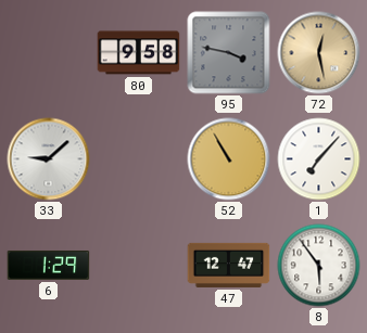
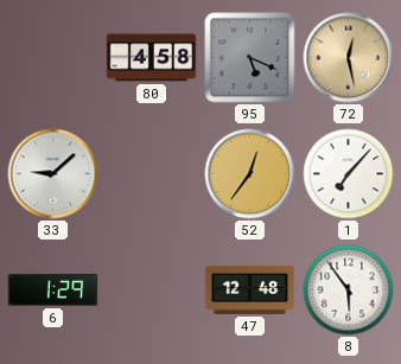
80: 9:58 -> 4:58 (152, 58)
95: 3:47 -> 5:19 (250, 58)
52: 10:55 -> 12:36 (250, 174)
47: 12:47 -> 12:48 (250, 289)
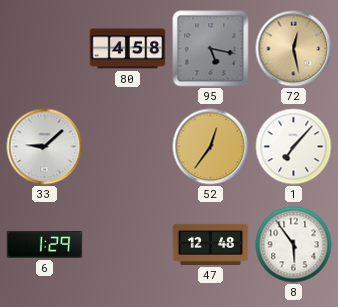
95: 5:19 -> 5:17 (211, 49)
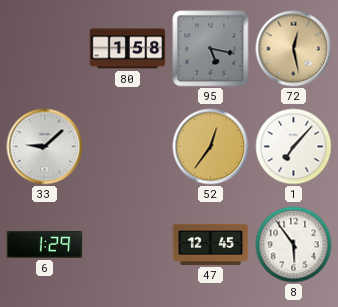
80: 4:58 -> 1:58 (128, 49)
47: 12:48 -> 12:45 (211, 244)
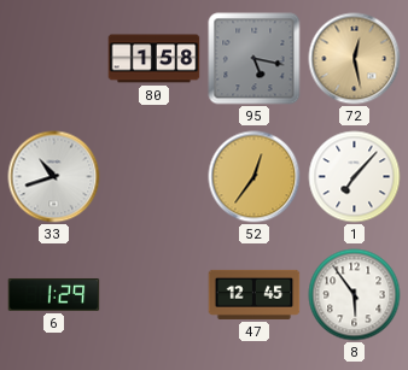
33: 9:08 -> 10:42 (54, 177)
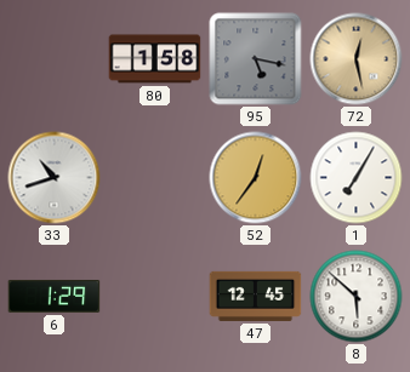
1: 7:07 -> 7:05 (357, 178)
8: 5:54 -> 5:52 (357, 297)
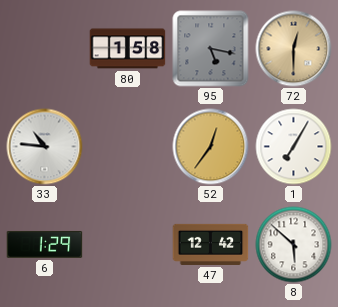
72: 12:28 -> 12:30 (294, 49)
33: 10:42 -> 10:46 (45, 147)
47: 12:45 -> 12:42 (211, 244)
